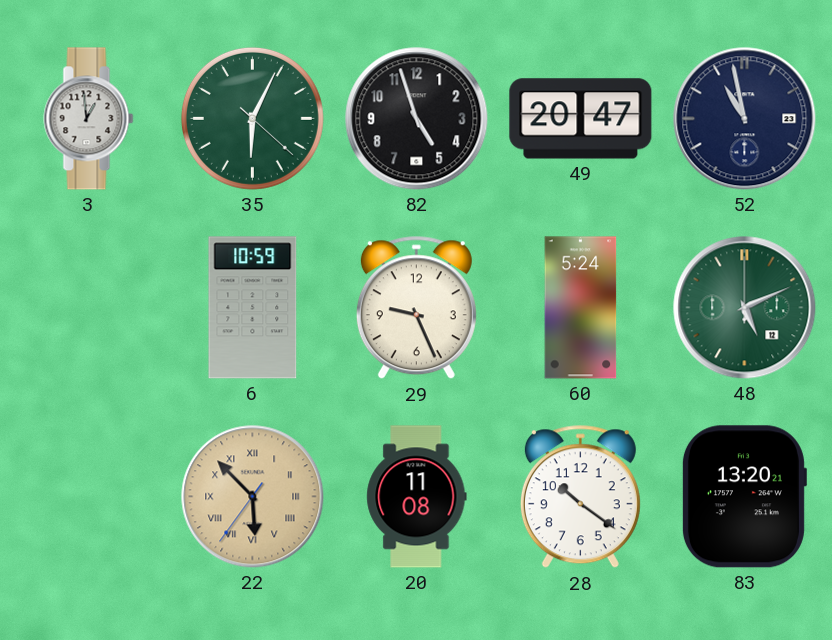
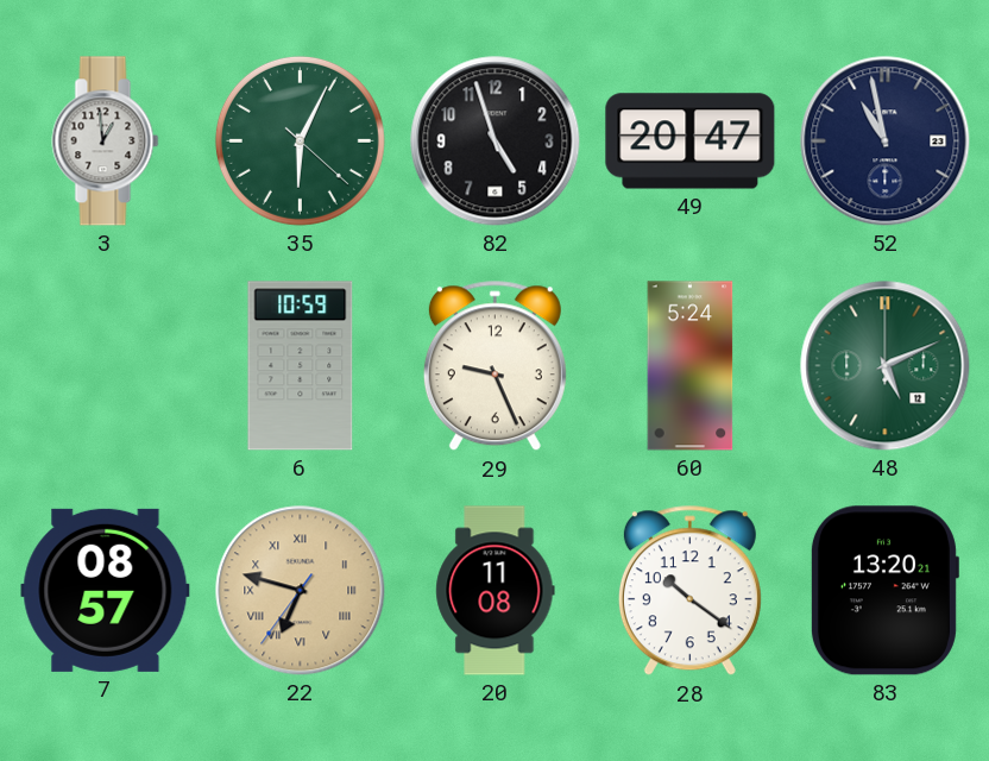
7: none -> 08:57 (106, 590)
22: 5:52 -> 6:47 (301, 591)
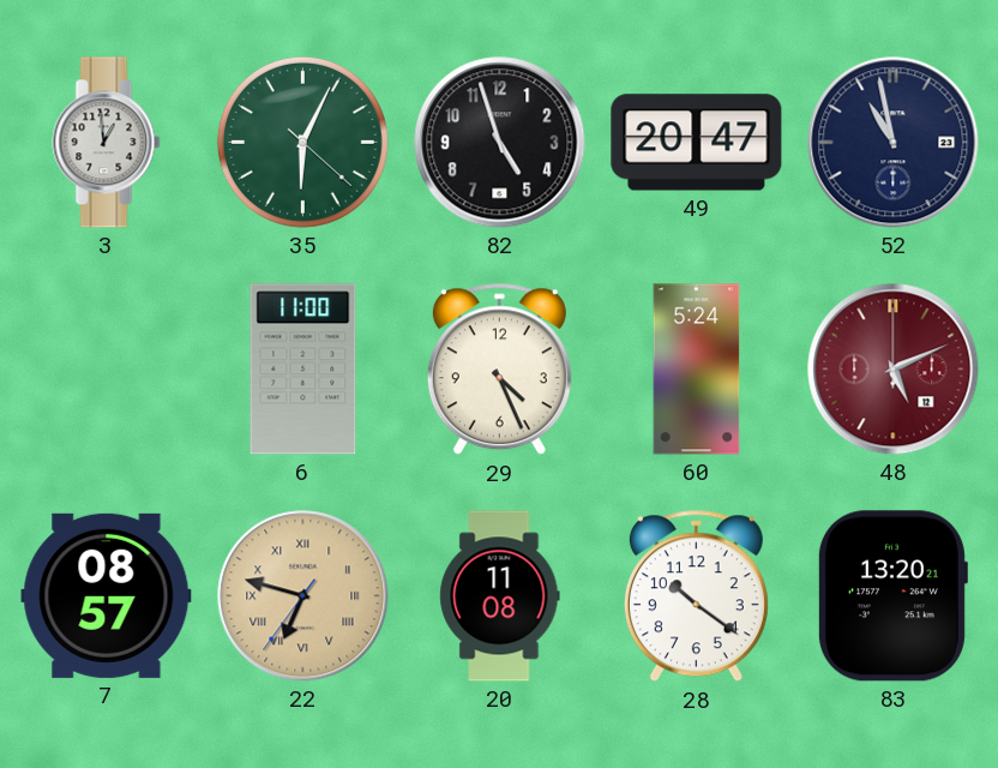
6: 10:59 -> 11:00 (303, 370)
29: 9:26 -> 4:26 (499, 370)
48 dial: green -> burgundy (894, 370)
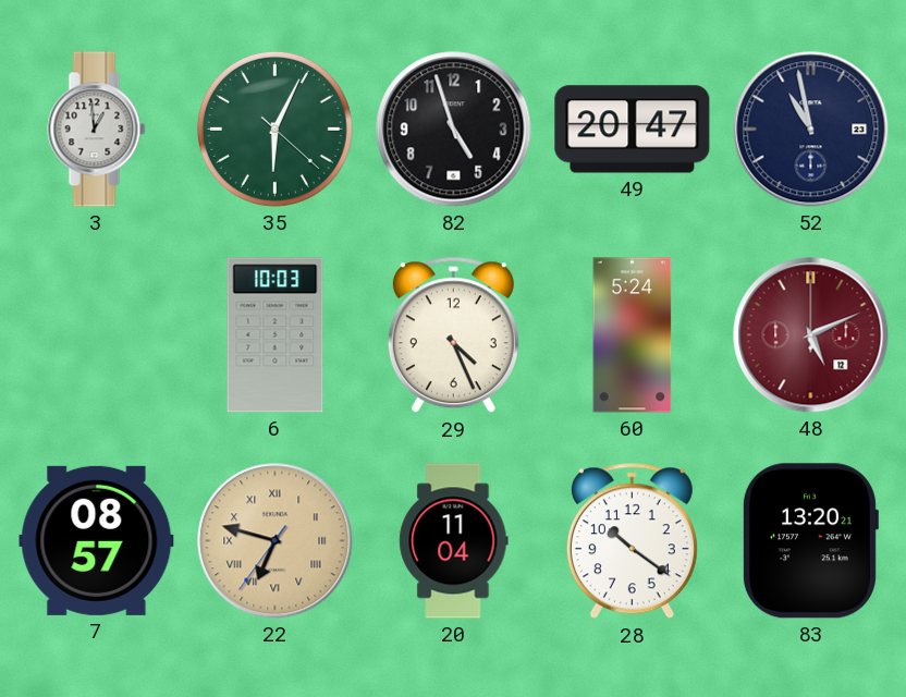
6: 11:00 -> 10:03 (276, 335)
20: 11:08 -> 11:04 (454, 541)
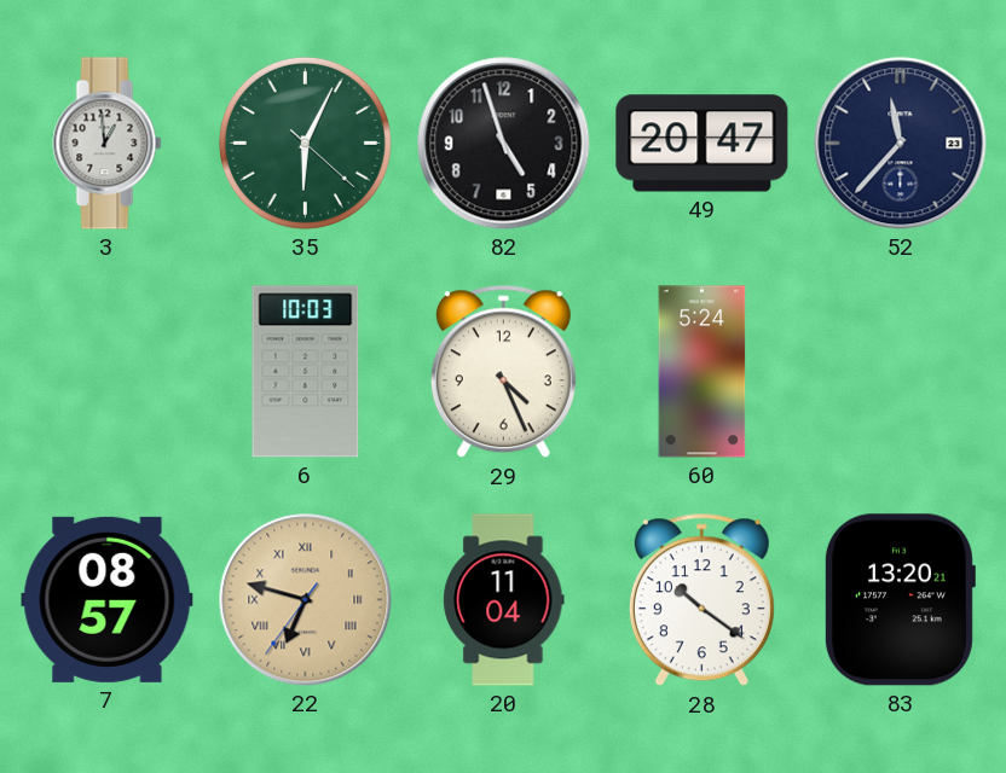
52: 10:58 -> 11:37 (901, 144)
48: 5:11 -> none (811, 335)
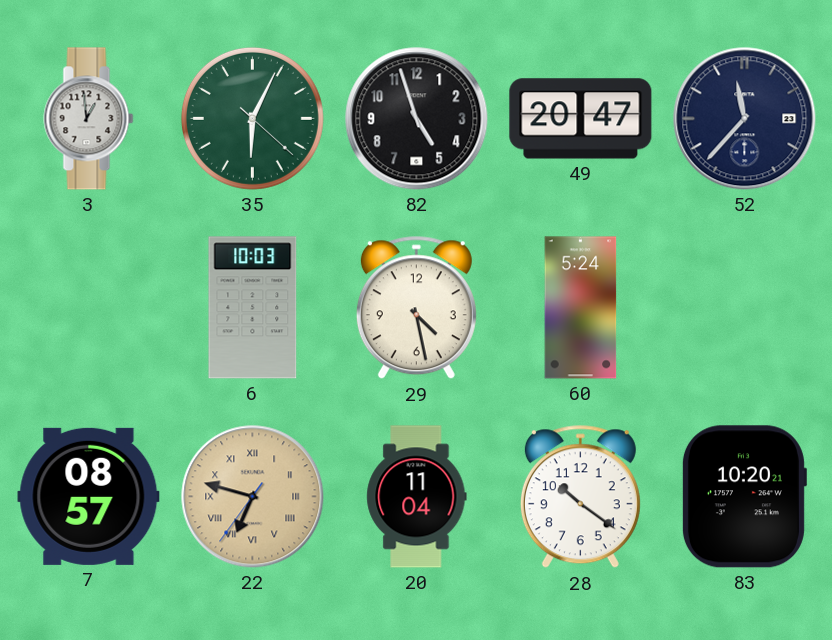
29: 4:26 -> 4:28 (416, 308)
83: 13:20 -> 10:20 (744, 497)
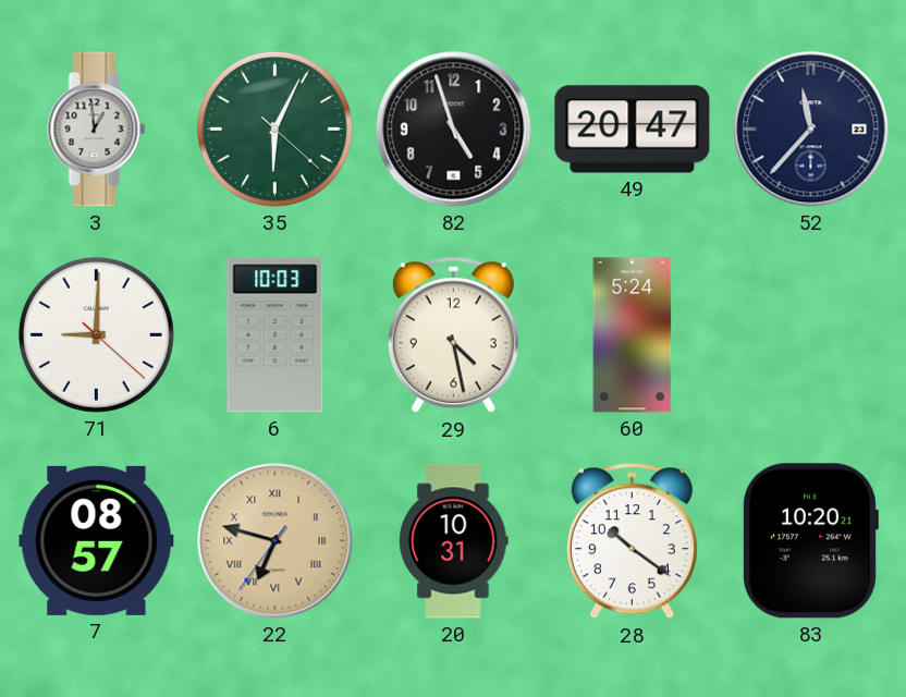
71: none -> 9:00 (96, 334)
20: 11:04 -> 10:31 (454, 541)
